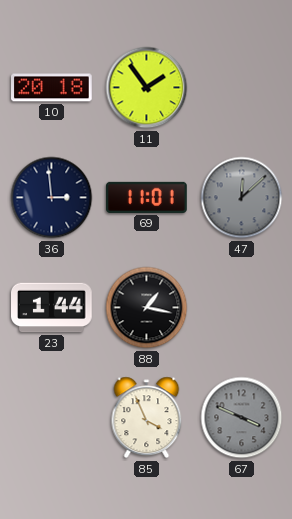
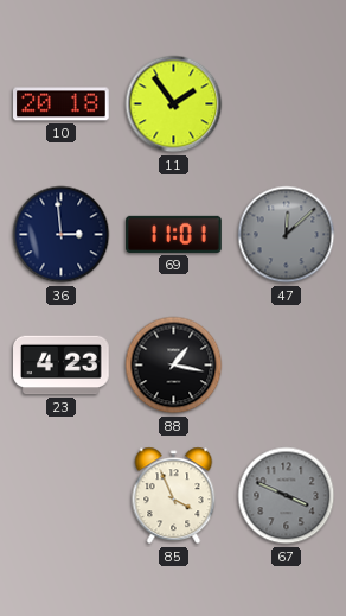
23: 1:44 -> 4:23 (62, 366)
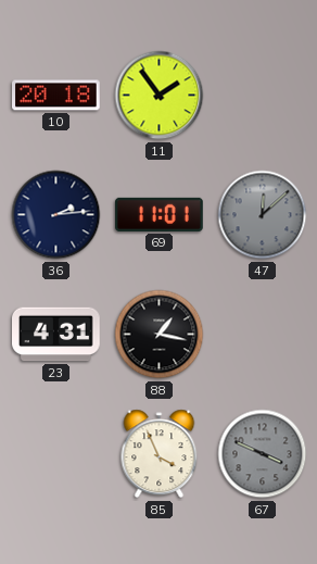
36: 2:59 -> 2:14 (56, 215)
23: 4:23 -> 4:31 (56, 335)
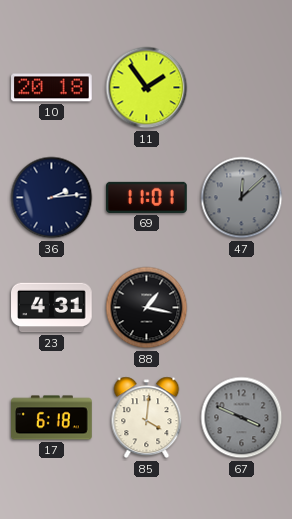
17: none -> 6:18 (52, 418)
85: 3:56 -> 4:01 (147, 418)
